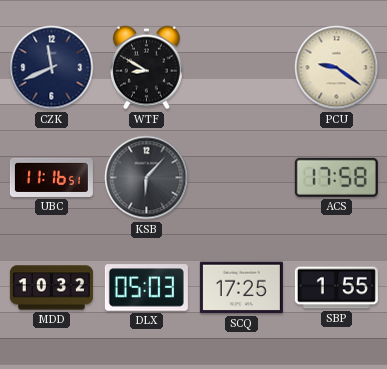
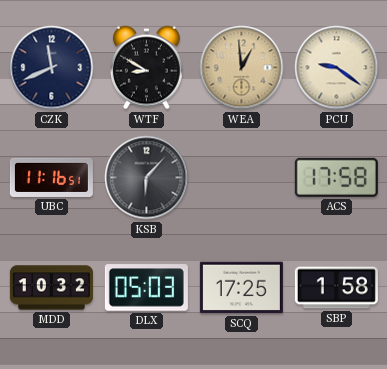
WEA: none -> 12:59 (242, 68)
SBP: 1:55 -> 1:58 (336, 288)
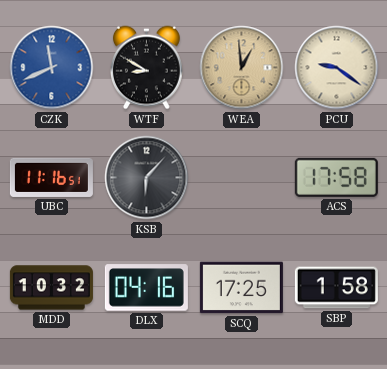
CZK dial: navy -> blue (52, 68)
DLX: 05:03 -> 04:16 (146, 288)
